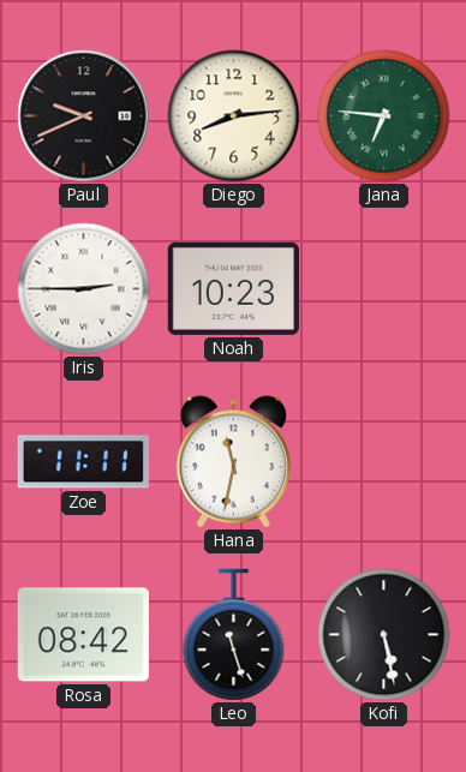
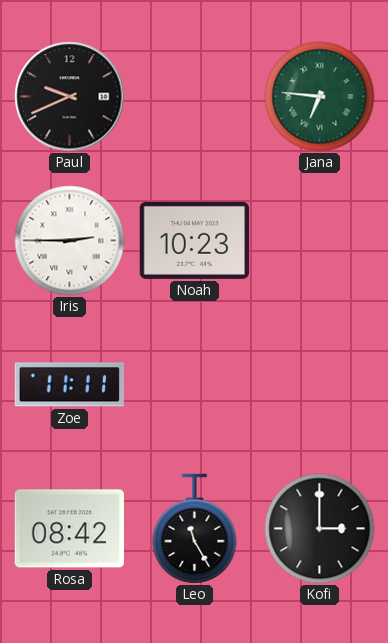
Diego: 8:14 -> none (234, 116)
Hana: 11:32 -> none (233, 462)
Leo: 11:27 -> 11:25 (195, 529)
Kofi: 5:28 -> 3:00 (320, 529)
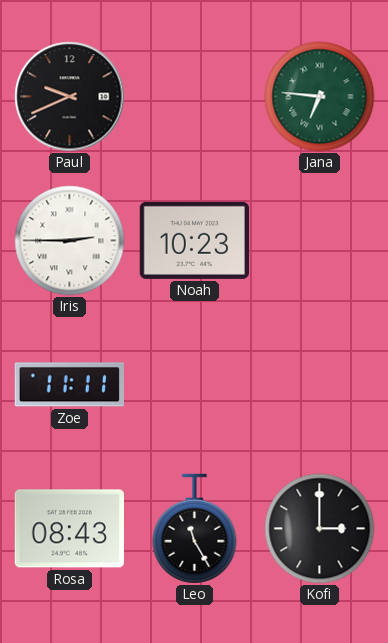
Rosa: 08:42 -> 08:43 (69, 529)
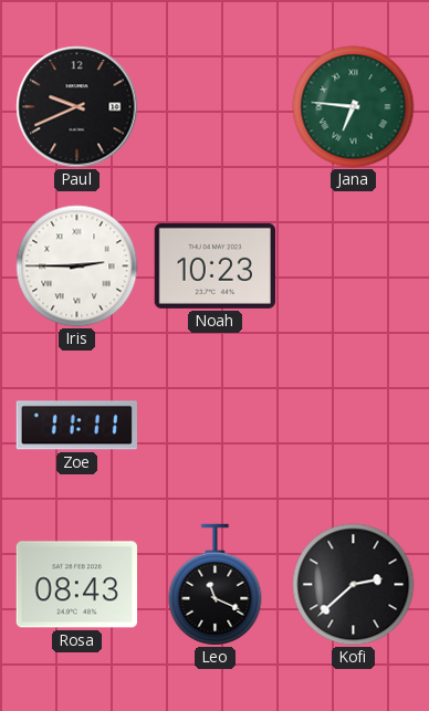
Leo: 11:25 -> 11:19 (216, 585)
Kofi: 3:00 -> 2:38 (354, 585)
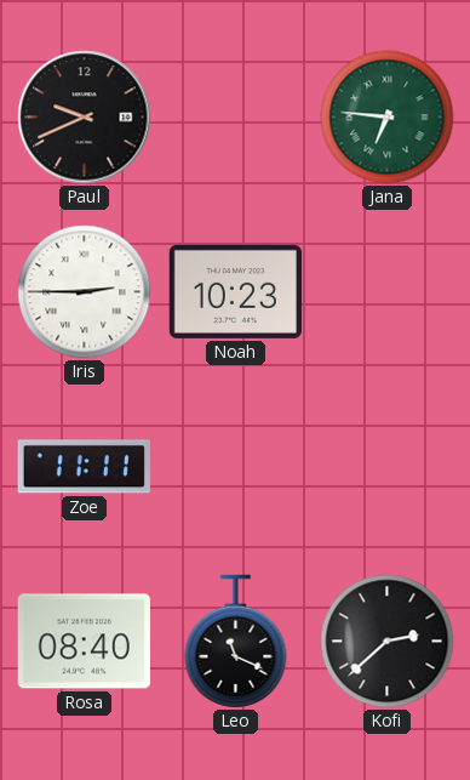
Rosa: 08:43 -> 08:40 (84, 642)
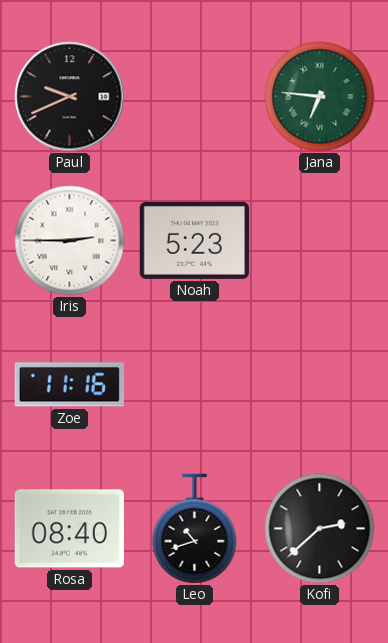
Noah: 10:23 -> 5:23 (194, 240)
Zoe: 11:11 -> 11:16 (69, 385)
Leo: 11:19 -> 10:42 (195, 529)
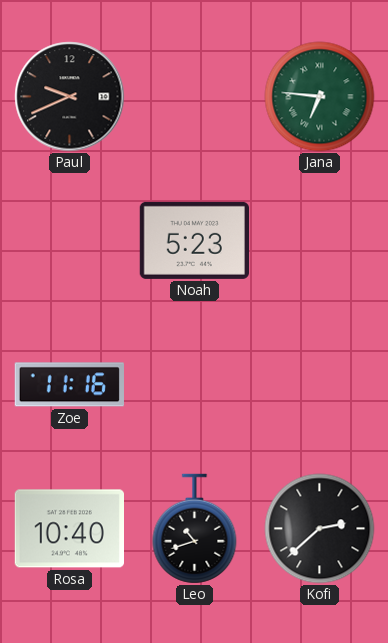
Iris: 2:45 -> none (70, 241)
Rosa: 08:40 -> 10:40 (69, 529)
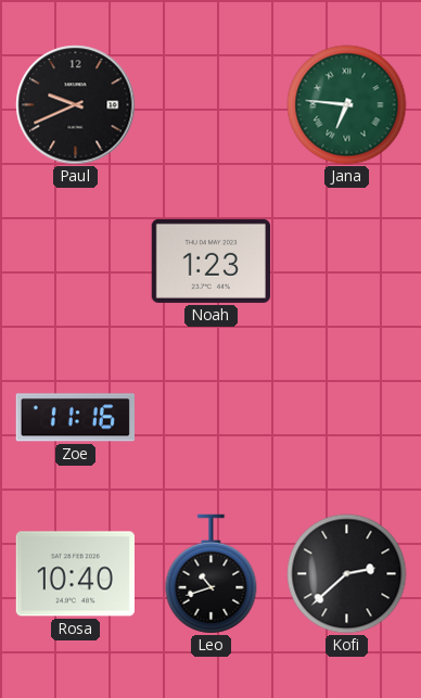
Noah: 5:23 -> 1:23 (210, 261)
